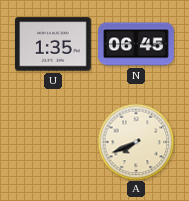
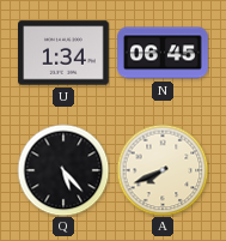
U: 1:35 -> 1:34 (65, 53)
Q: none -> 5:23 (63, 170)
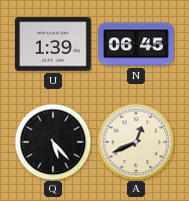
U: 1:34 -> 1:39 (54, 44)
A: 7:41 -> 12:41 (136, 142)
